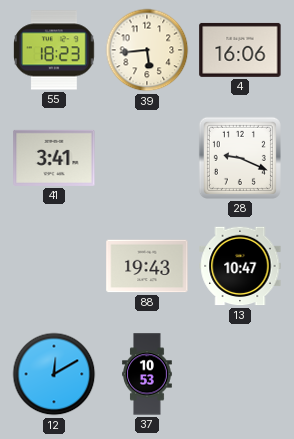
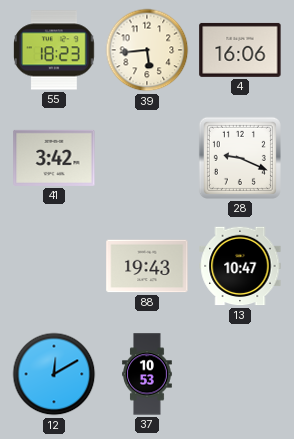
41: 3:41 -> 3:42 (54, 158)
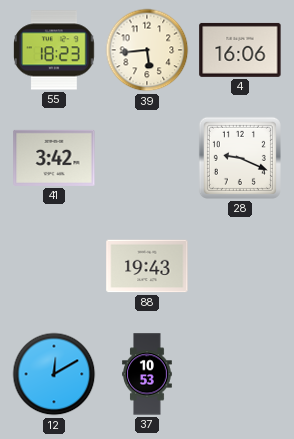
13: 10:47 -> none (240, 266)
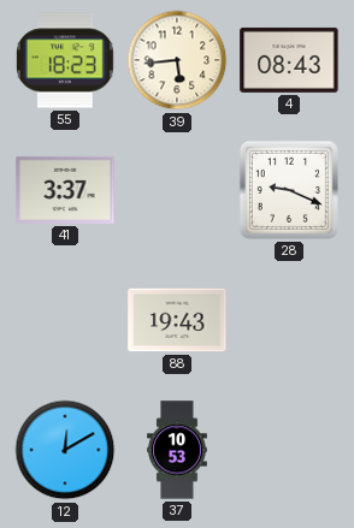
4: 16:06 -> 08:43 (289, 60)
41: 3:42 -> 3:37 (65, 190)
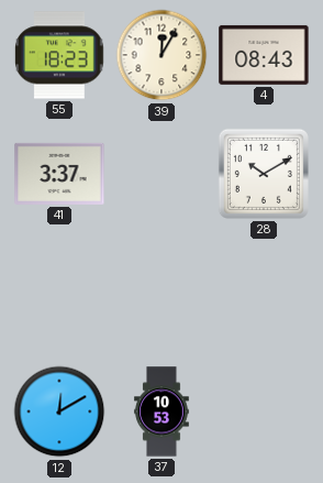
39: 5:44 -> 12:05 (161, 55)
28: 9:19 -> 10:10 (264, 174)
88: 19:43 -> none (177, 320)
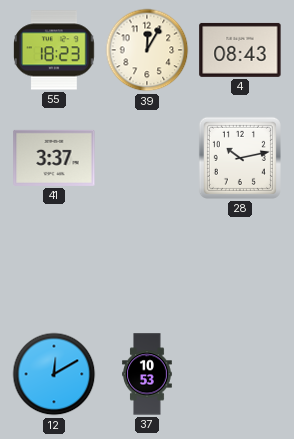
28: 10:10 -> 10:13 (240, 158)
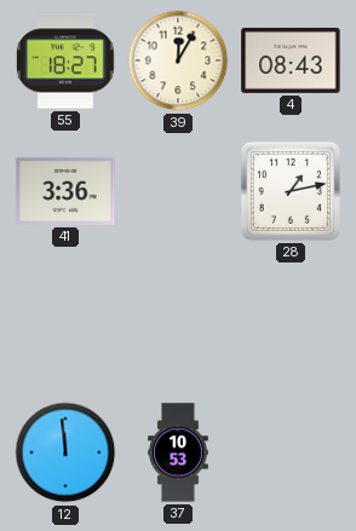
55: 18:23 -> 18:27 (67, 60)
41: 3:37 -> 3:36 (65, 191)
28: 10:13 -> 1:13 (291, 191)
12: 12:10 -> 11:59 (65, 452)
